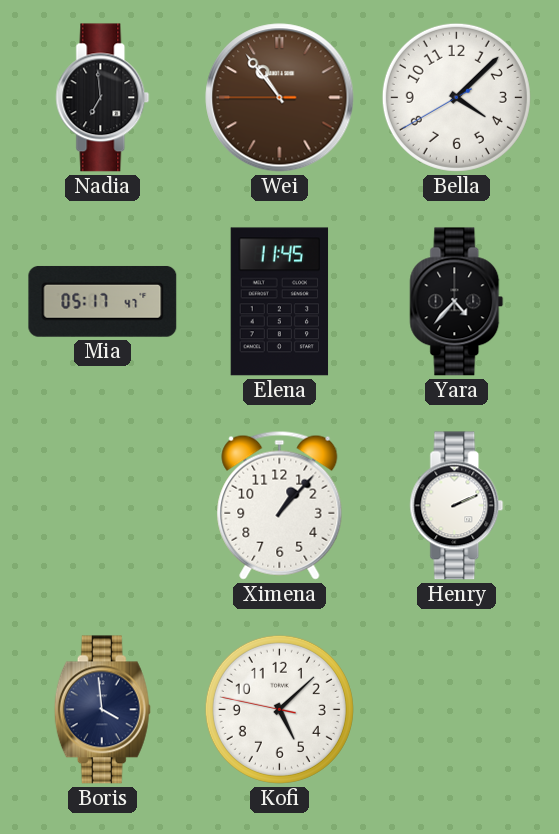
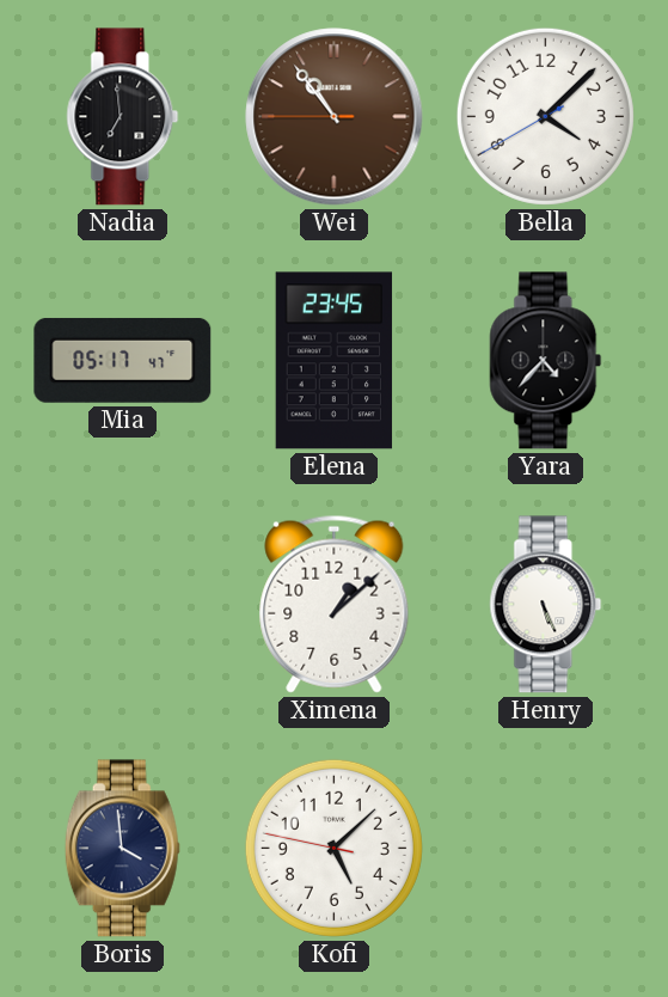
Elena: 11:45 -> 23:45 (335, 361)
Ximena: 1:07 -> 1:08 (335, 604)
Henry: 2:11 -> 5:26 (546, 605)
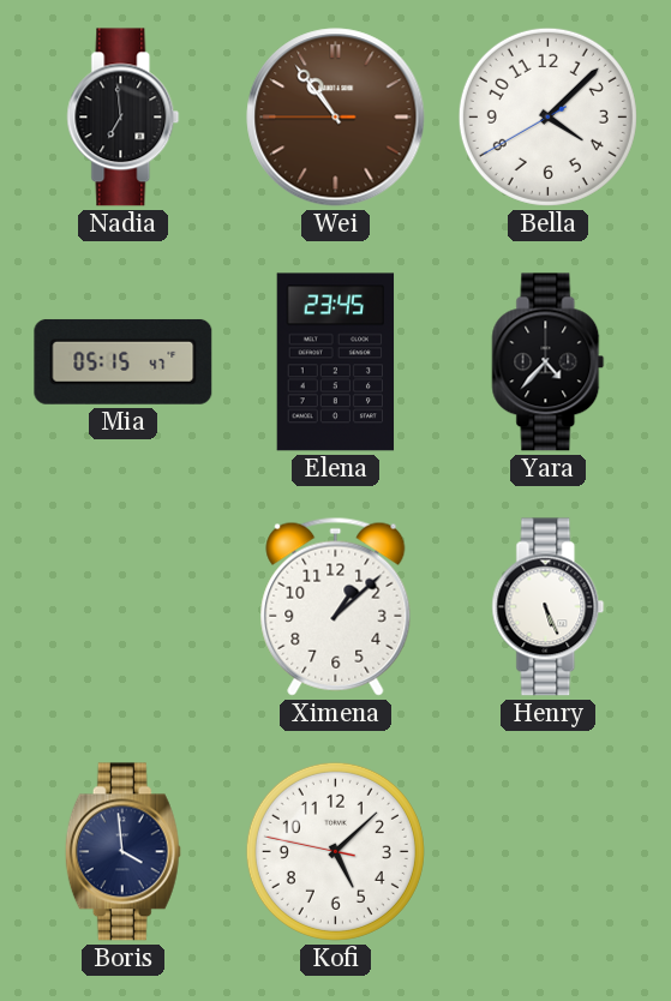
Mia: 05:17 -> 05:15 (124, 361)
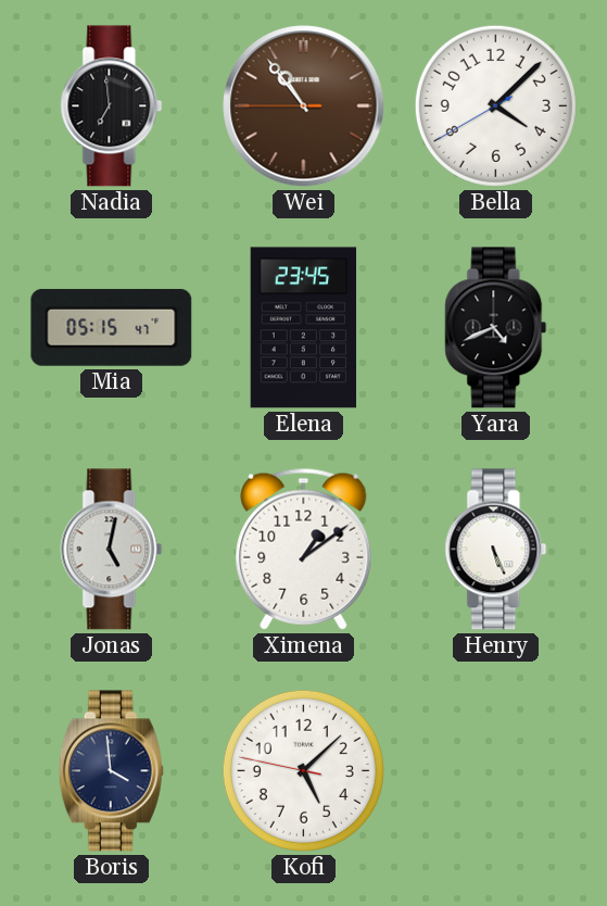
Yara: 4:37 -> 4:41 (496, 328)
Jonas: none -> 5:02 (112, 550)
Ximena: 1:08 -> 1:09 (304, 549)
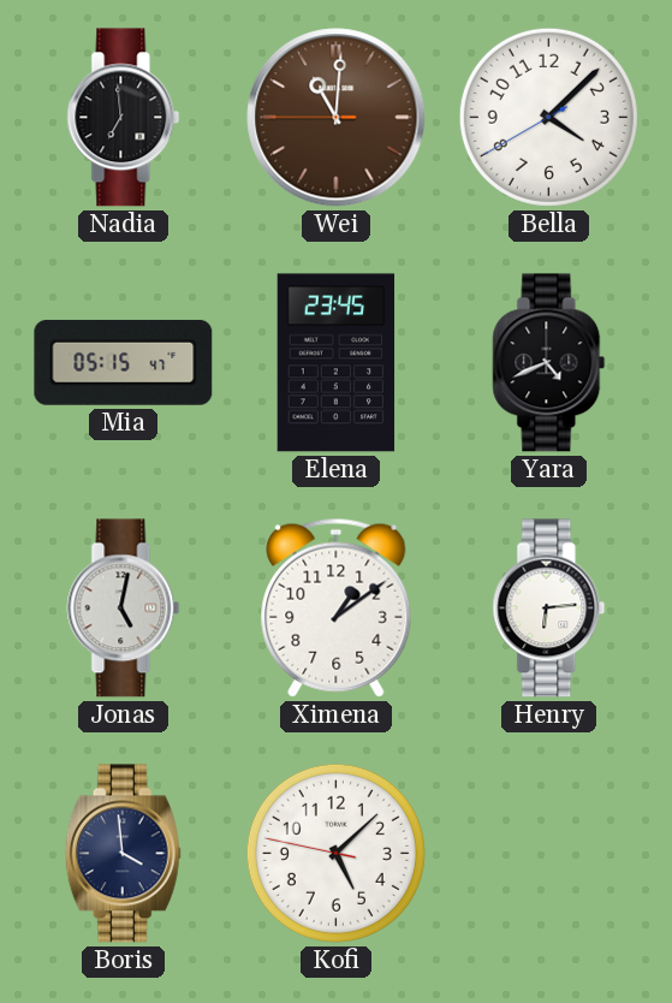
Wei: 10:53 -> 11:00 (337, 118)
Henry: 5:26 -> 6:14 (549, 609)
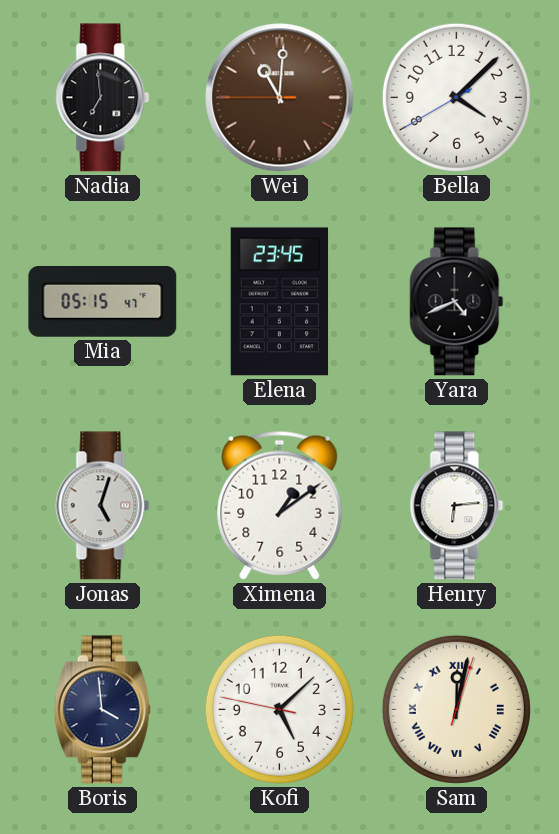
Jonas: 5:02 -> 5:03 (103, 506)
Sam: none -> 12:02 (456, 709)
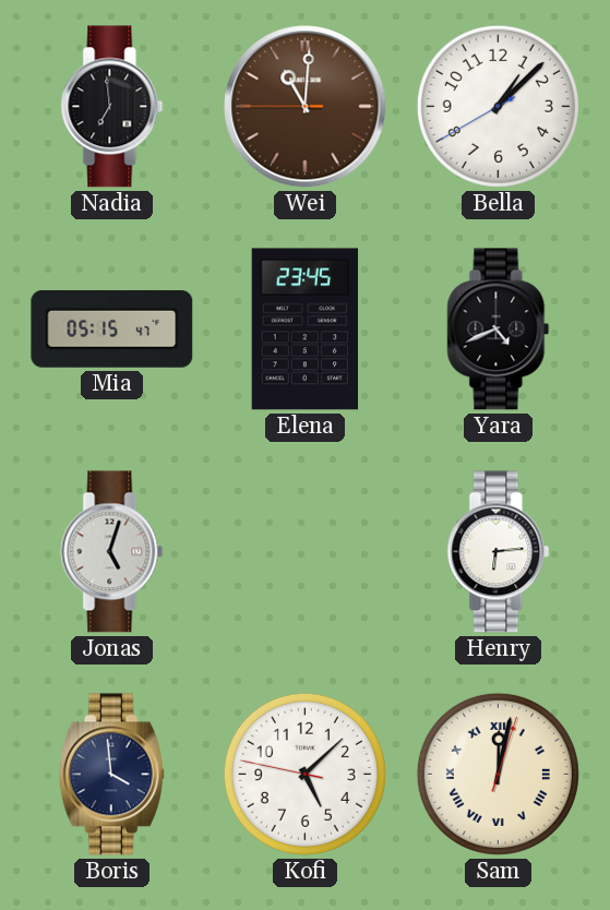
Bella: 4:07 -> 1:07 (498, 106)
Ximena: 1:09 -> none (280, 505)
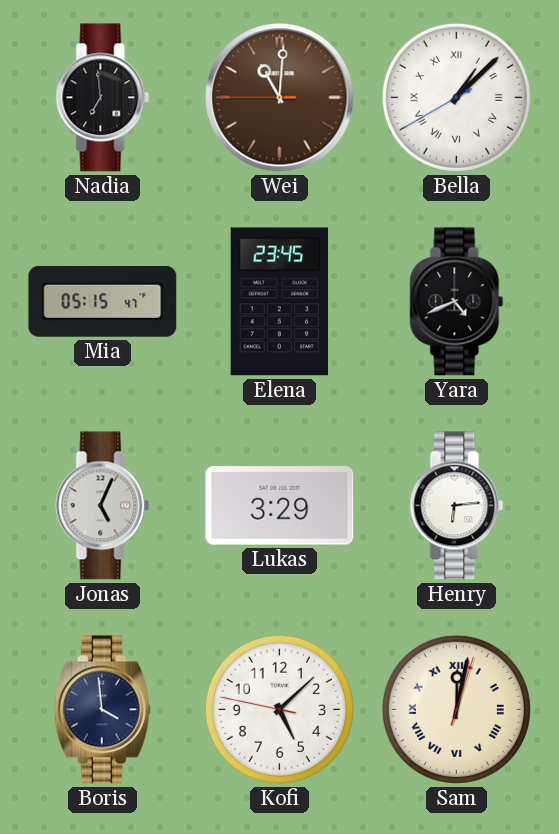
Bella numerals: Arabic -> Roman (456, 97)
Jonas: 5:03 -> 5:04 (103, 506)
Lukas: none -> 3:29 (280, 506)
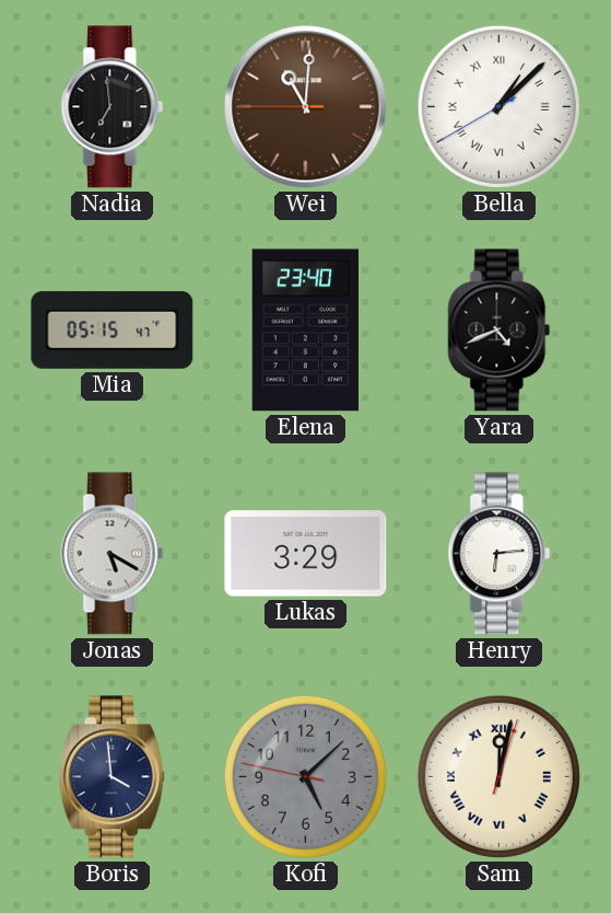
Elena: 23:45 -> 23:40 (306, 331)
Jonas: 5:04 -> 5:20 (113, 554)
Kofi dial: white -> grey (305, 776)
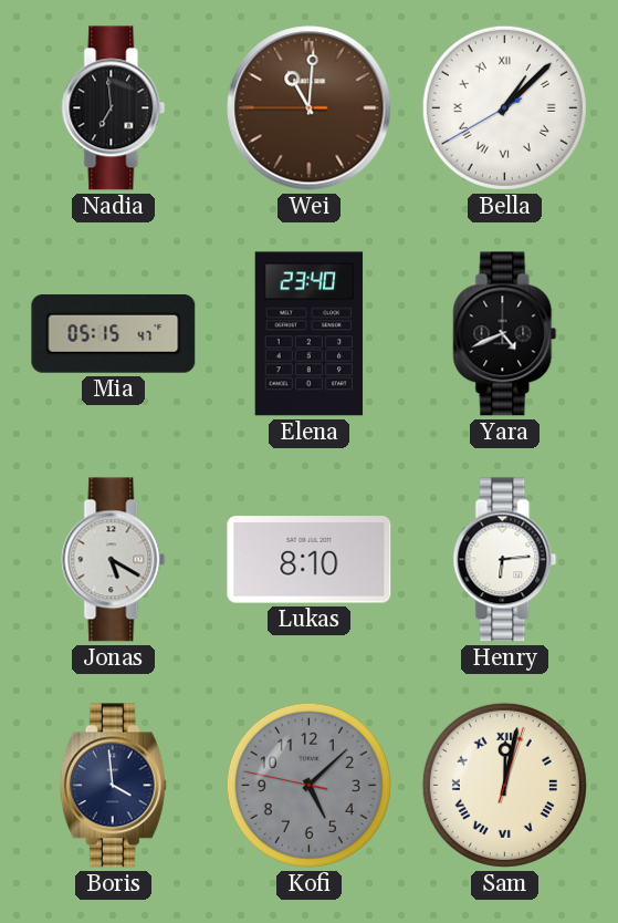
Lukas: 3:29 -> 8:10 (310, 560)
